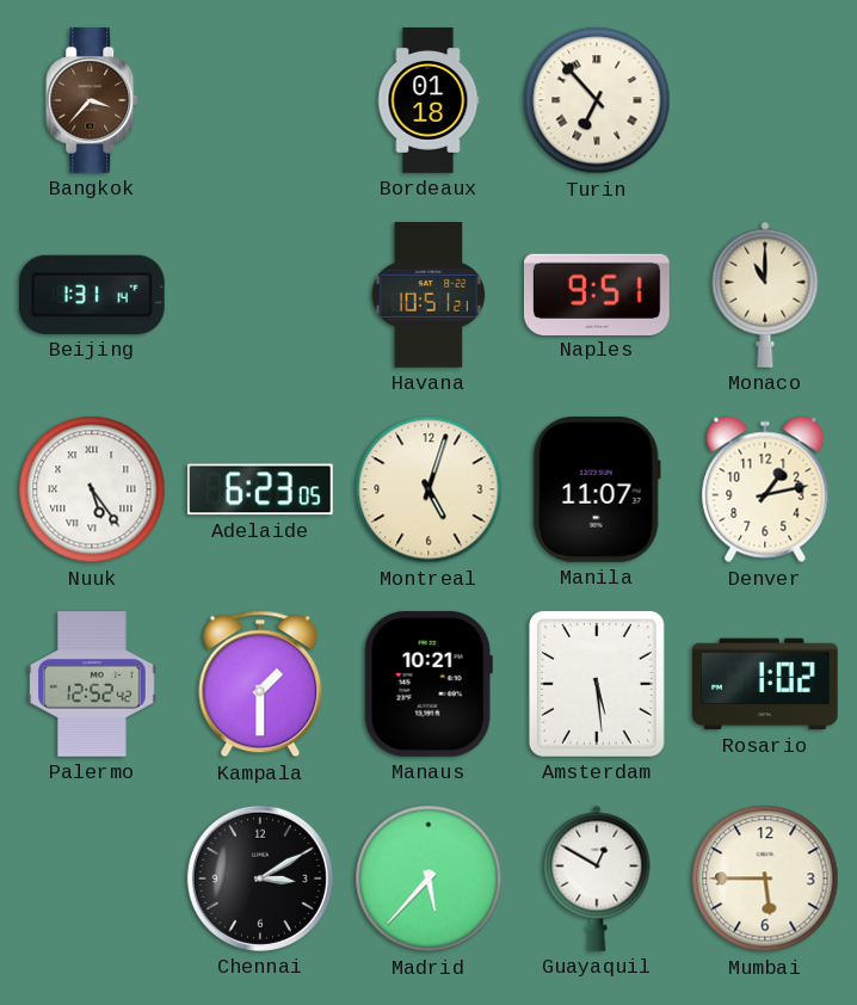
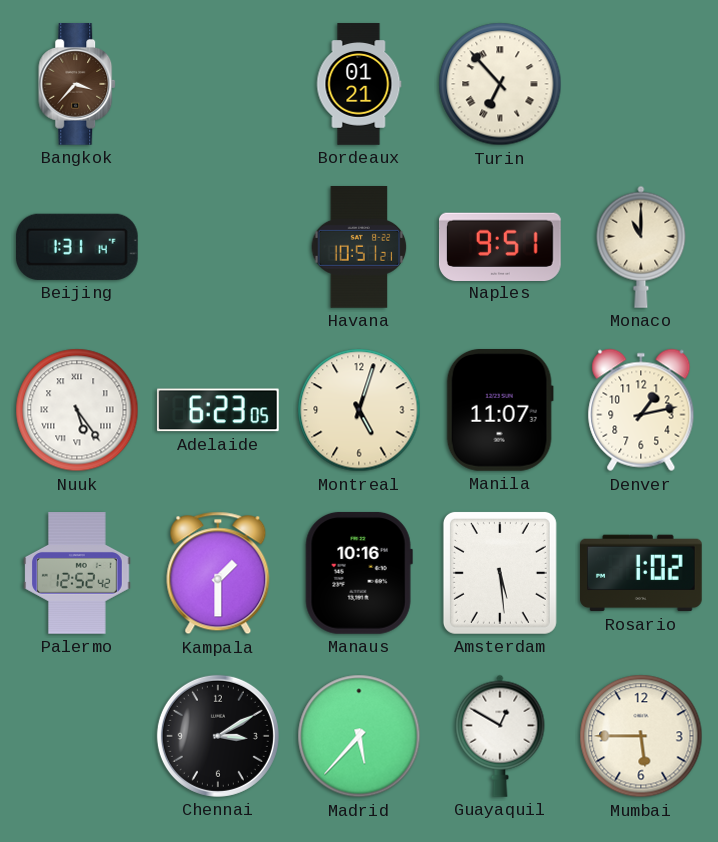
Bordeaux: 01:18 -> 01:21 (359, 84)
Manaus: 10:21 -> 10:16 (359, 573)
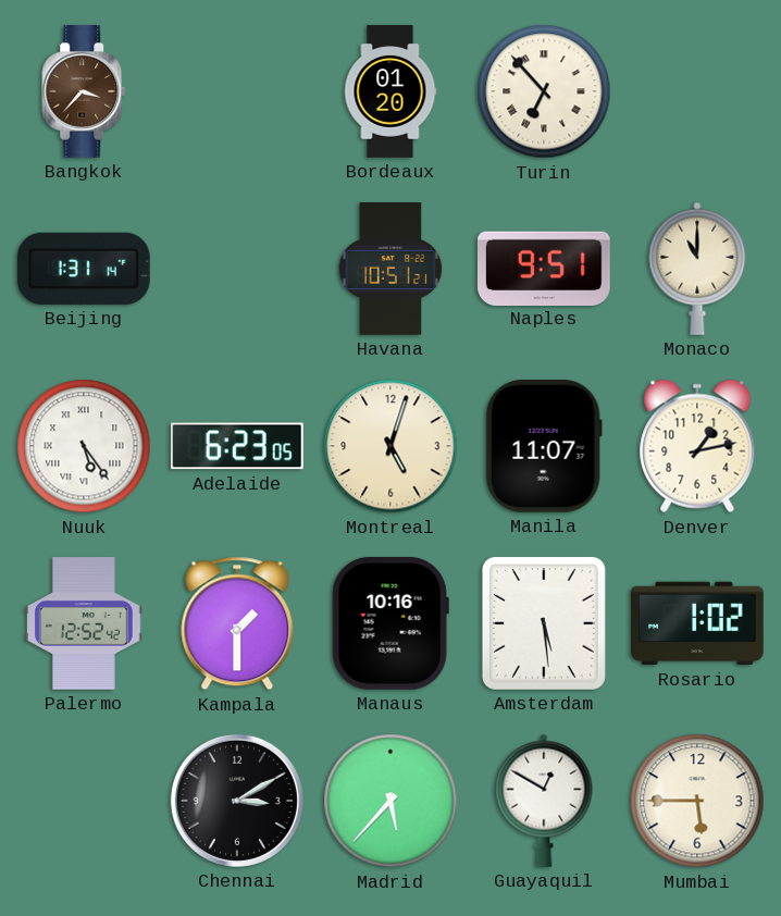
Bordeaux: 01:21 -> 01:20 (390, 91)
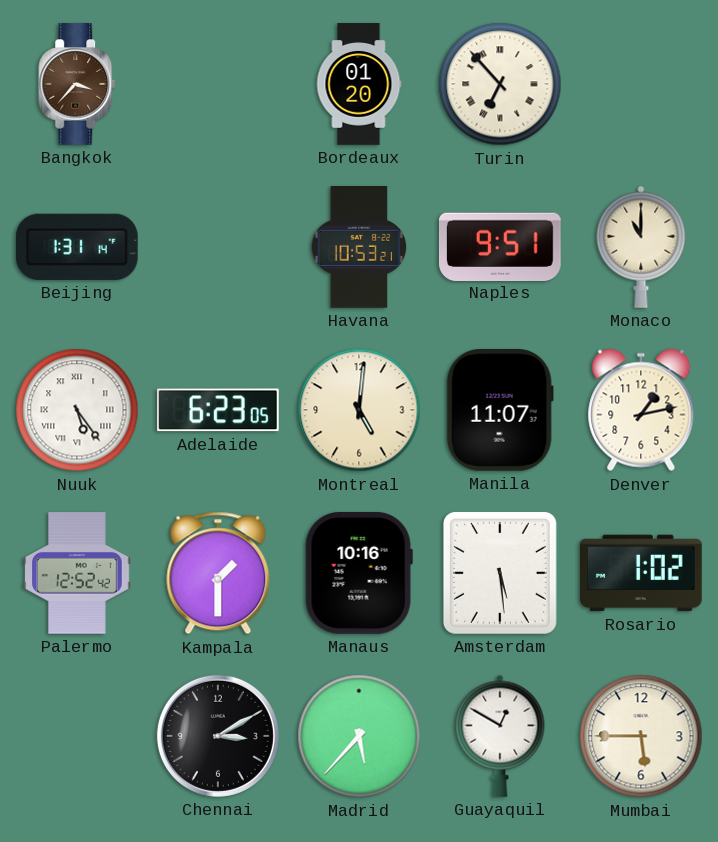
Havana: 10:51 -> 10:53 (359, 248)
Montreal: 5:03 -> 5:01 (359, 410)
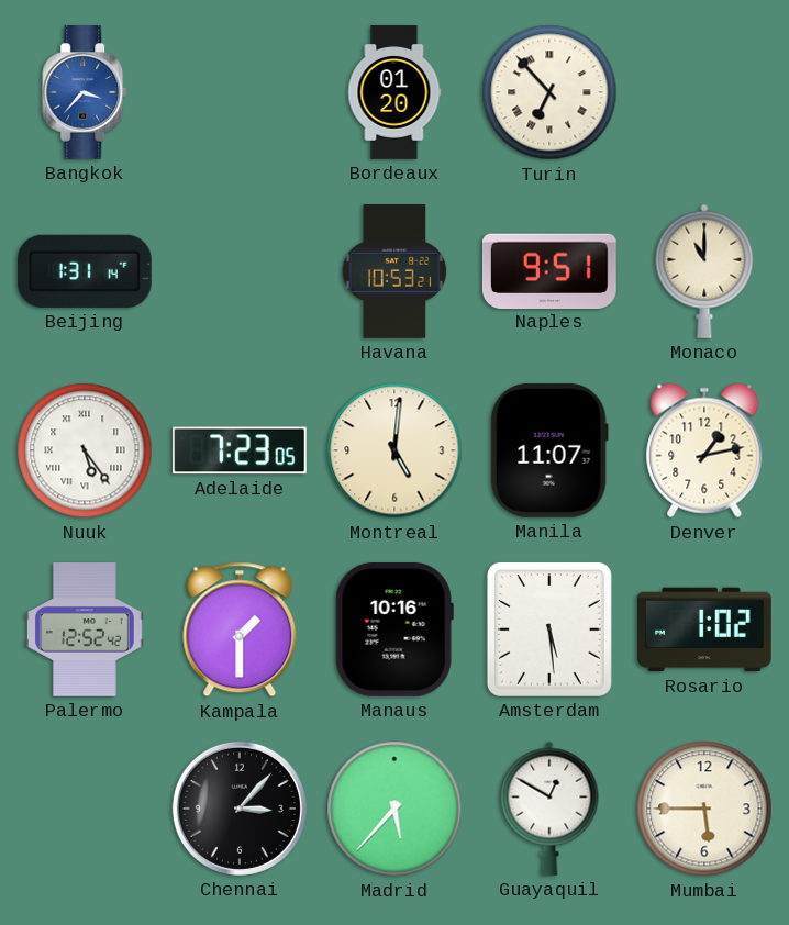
Bangkok dial: brown -> blue (86, 92)
Adelaide: 6:23 -> 7:23 (240, 450)
Chennai: 3:10 -> 3:07 (240, 809)
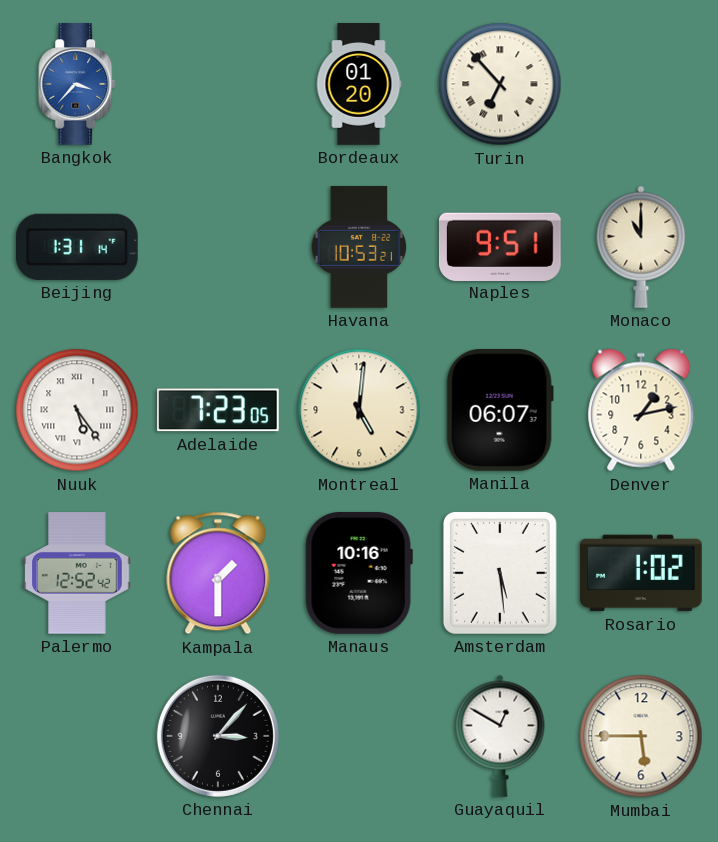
Manila: 11:07 -> 06:07 (500, 411)
Madrid: 5:37 -> none (394, 809)
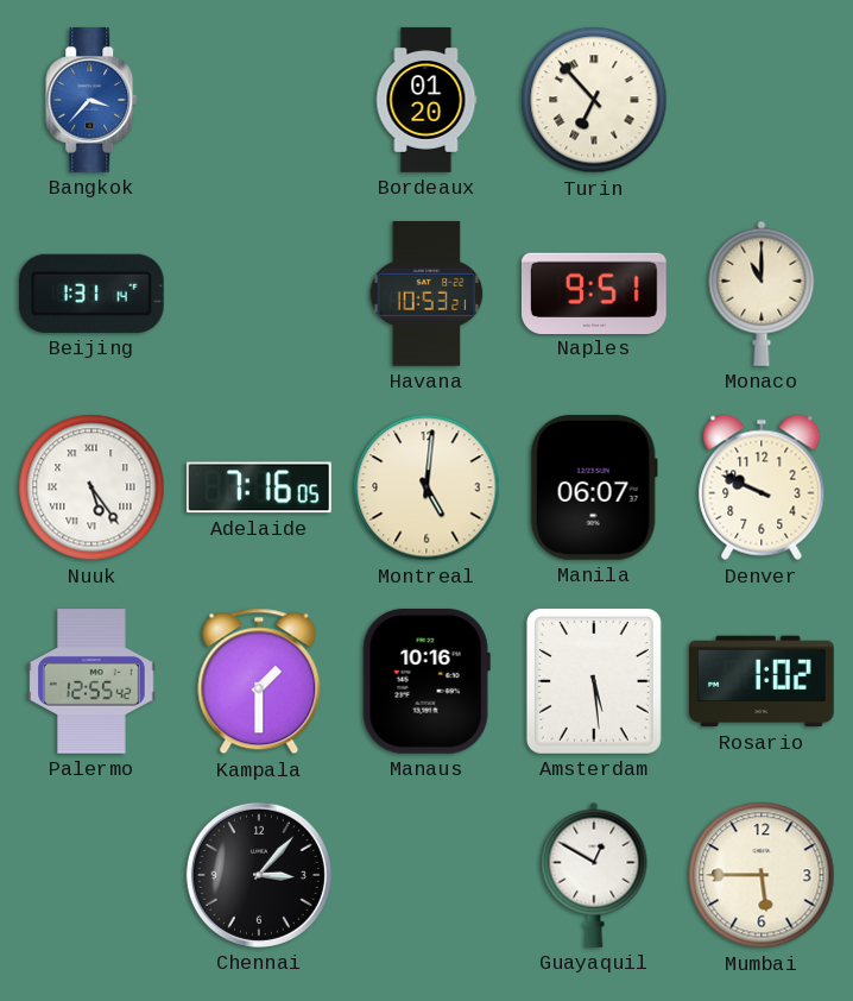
Adelaide: 7:23 -> 7:16 (259, 487)
Denver: 1:13 -> 9:49 (762, 487)
Palermo: 12:52 -> 12:55 (91, 681)
